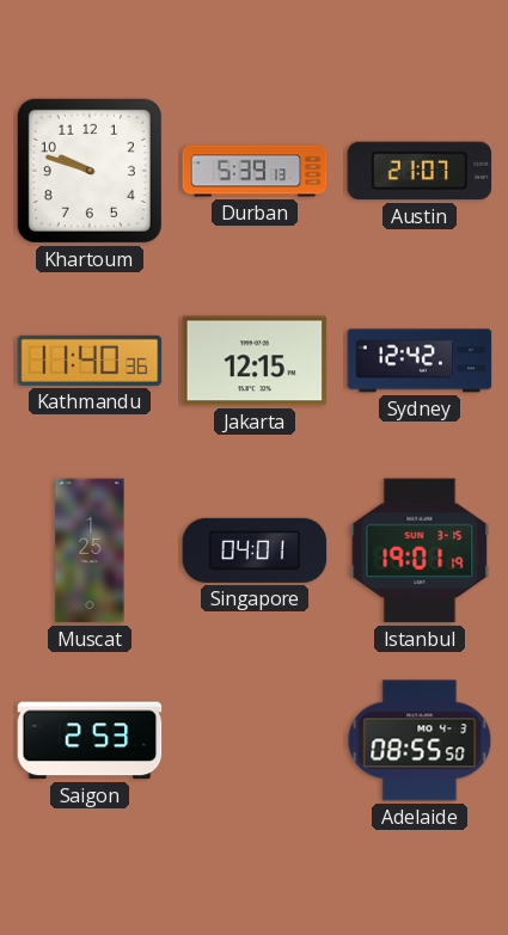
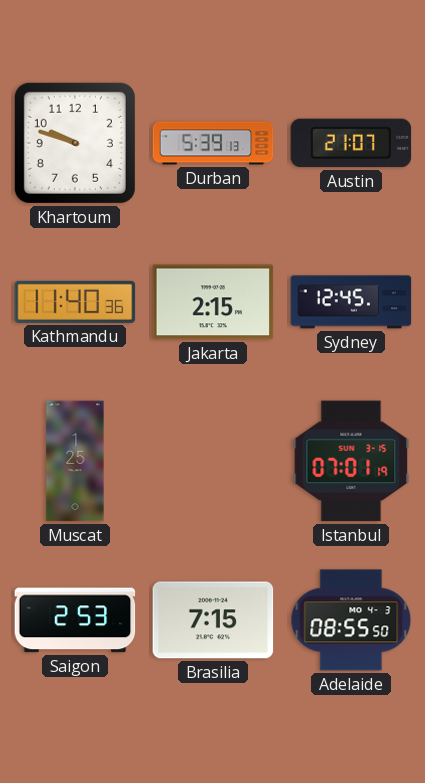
Jakarta: 12:15 -> 2:15 (213, 302)
Sydney: 12:42 -> 12:45 (351, 302)
Singapore: 04:01 -> none (255, 550)
Istanbul: 19:01 -> 07:01 (351, 461)
Brasilia: none -> 7:15 (213, 620)
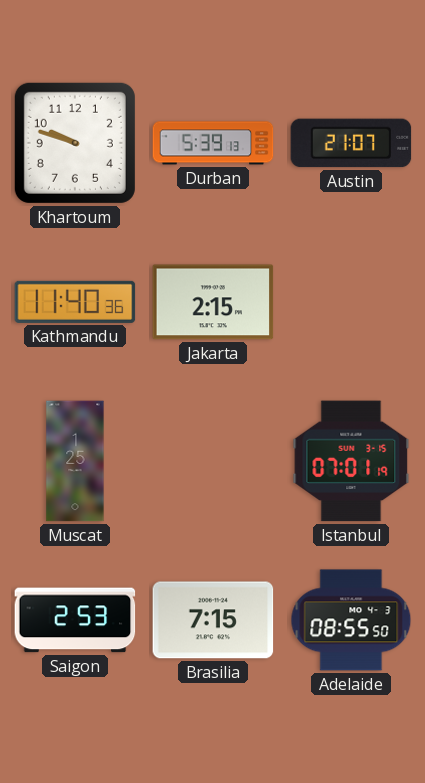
Sydney: 12:45 -> none (351, 302)
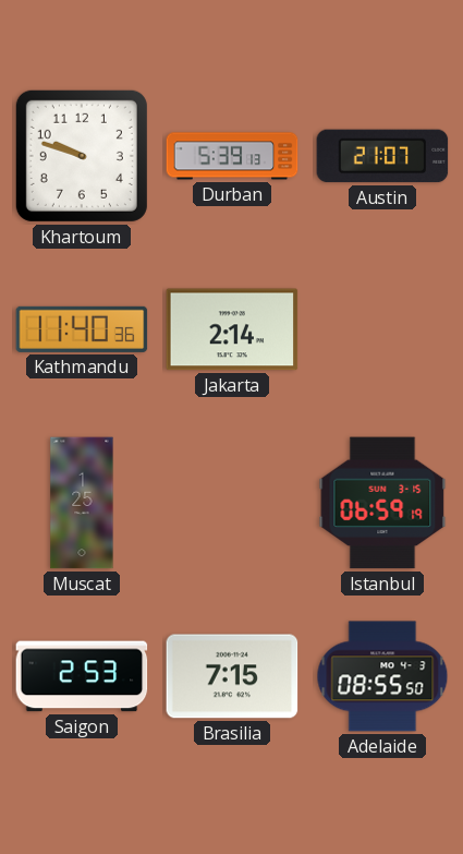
Jakarta: 2:15 -> 2:14 (232, 329)
Istanbul: 07:01 -> 06:59 (382, 503)
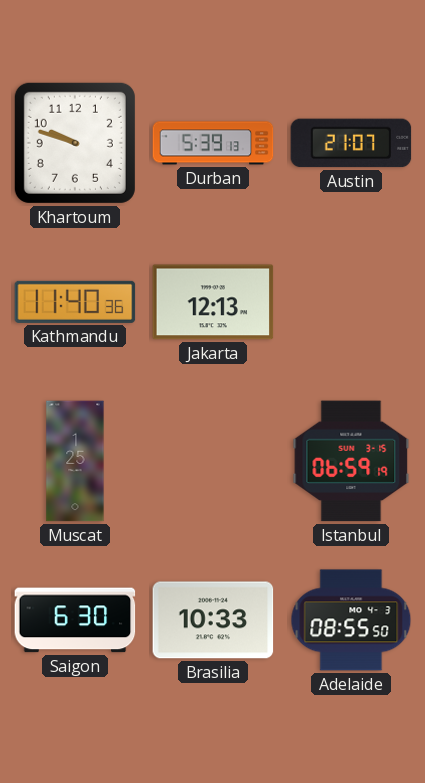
Jakarta: 2:14 -> 12:13 (213, 302)
Saigon: 2:53 -> 6:30 (75, 620)
Brasilia: 7:15 -> 10:33 (213, 620)
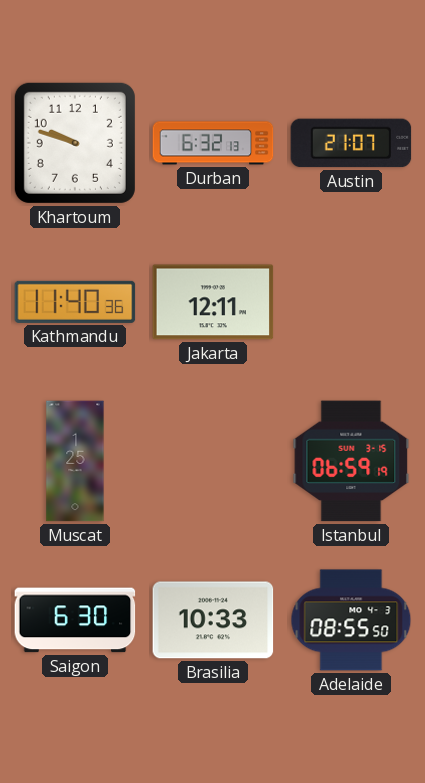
Durban: 5:39 -> 6:32 (213, 143)
Jakarta: 12:13 -> 12:11 (213, 302)
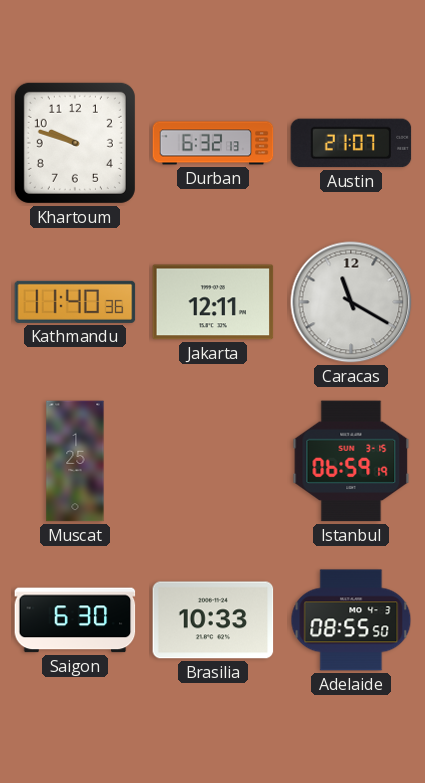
Caracas: none -> 11:20 (351, 302)
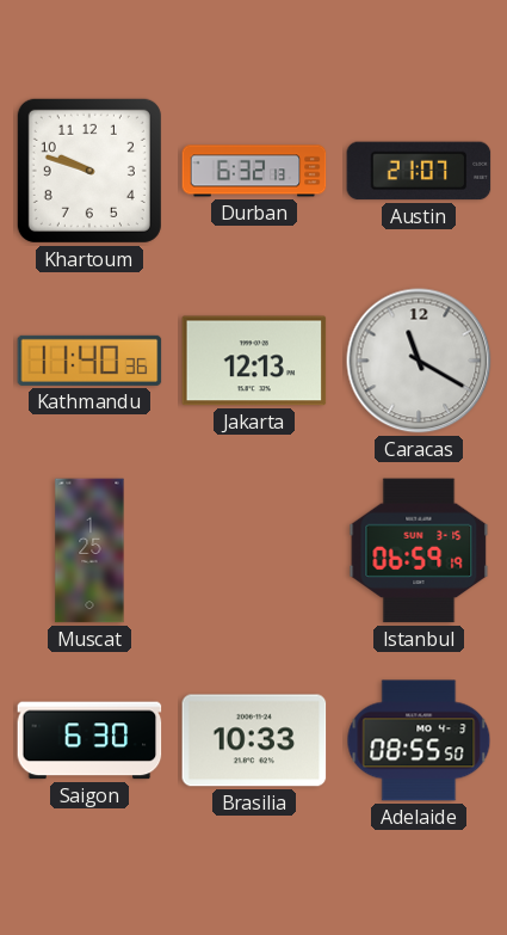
Jakarta: 12:11 -> 12:13 (254, 361)
